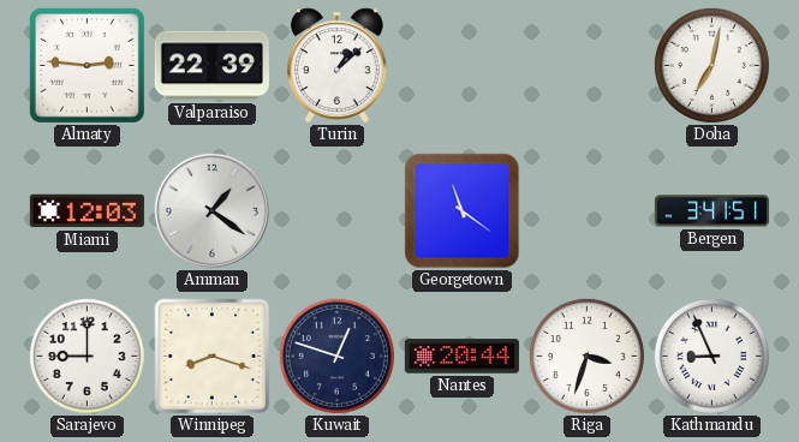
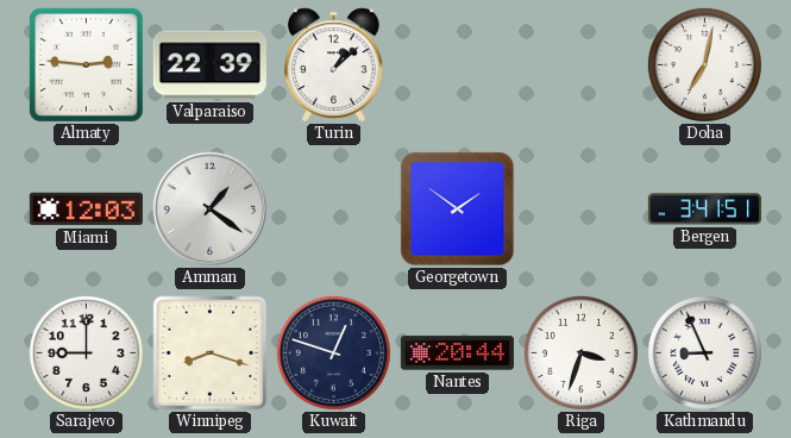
Georgetown: 11:21 -> 1:51 (458, 209)
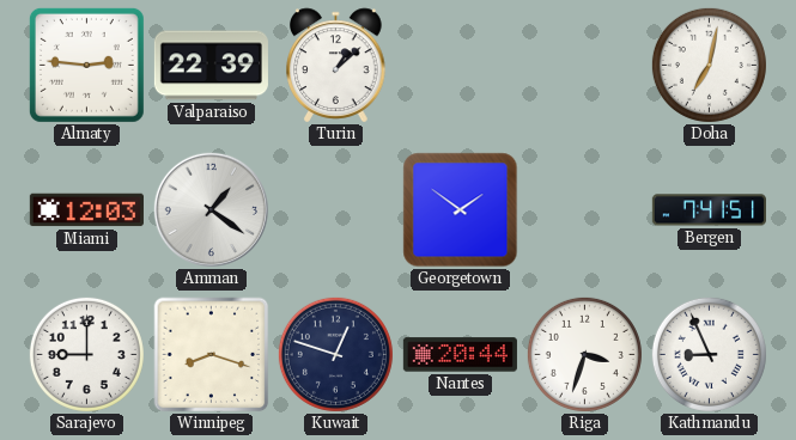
Bergen: 3:41 -> 7:41 (709, 210)
